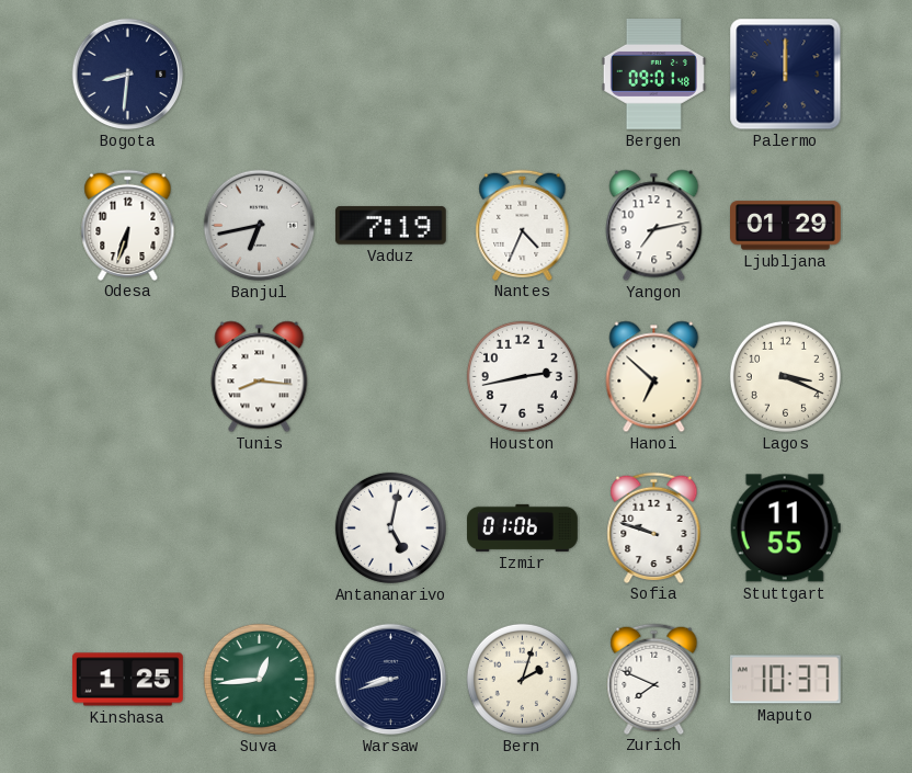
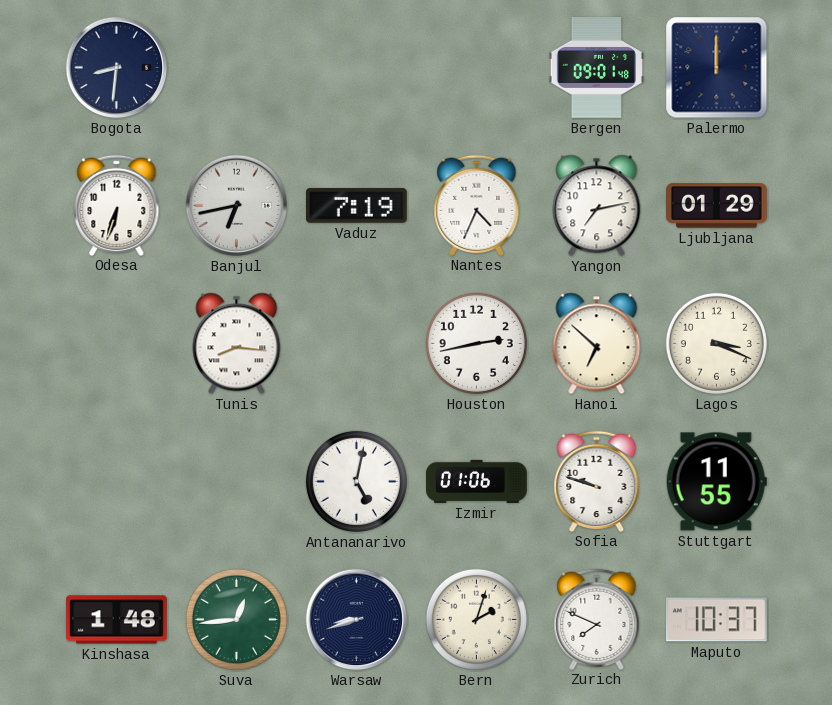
Kinshasa: 1:25 -> 1:48 (117, 620)
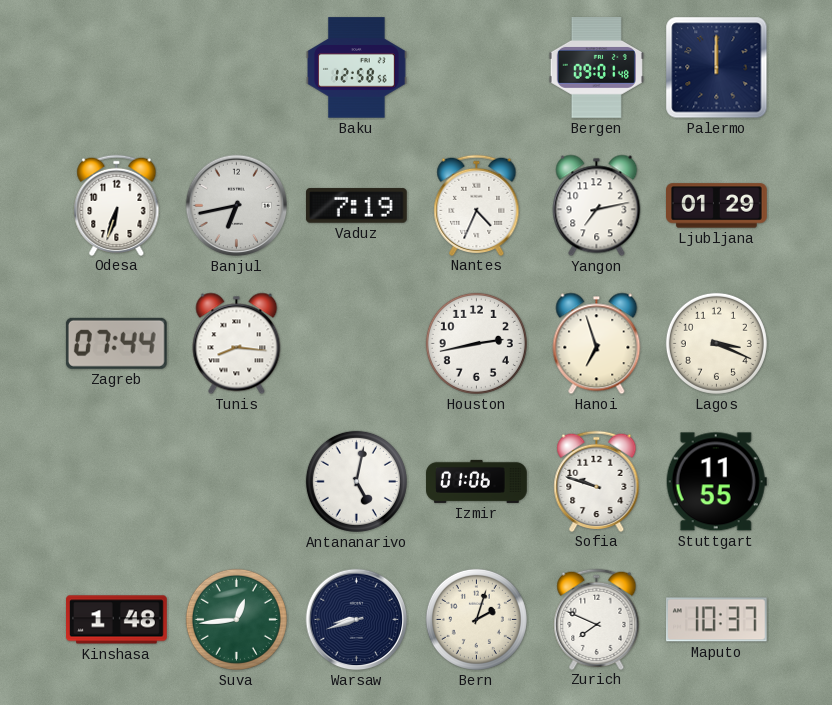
Bogota: 8:31 -> none (117, 68)
Baku: none -> 12:58 (357, 68)
Zagreb: none -> 07:44 (116, 343)
Hanoi: 6:52 -> 6:57 (597, 344)
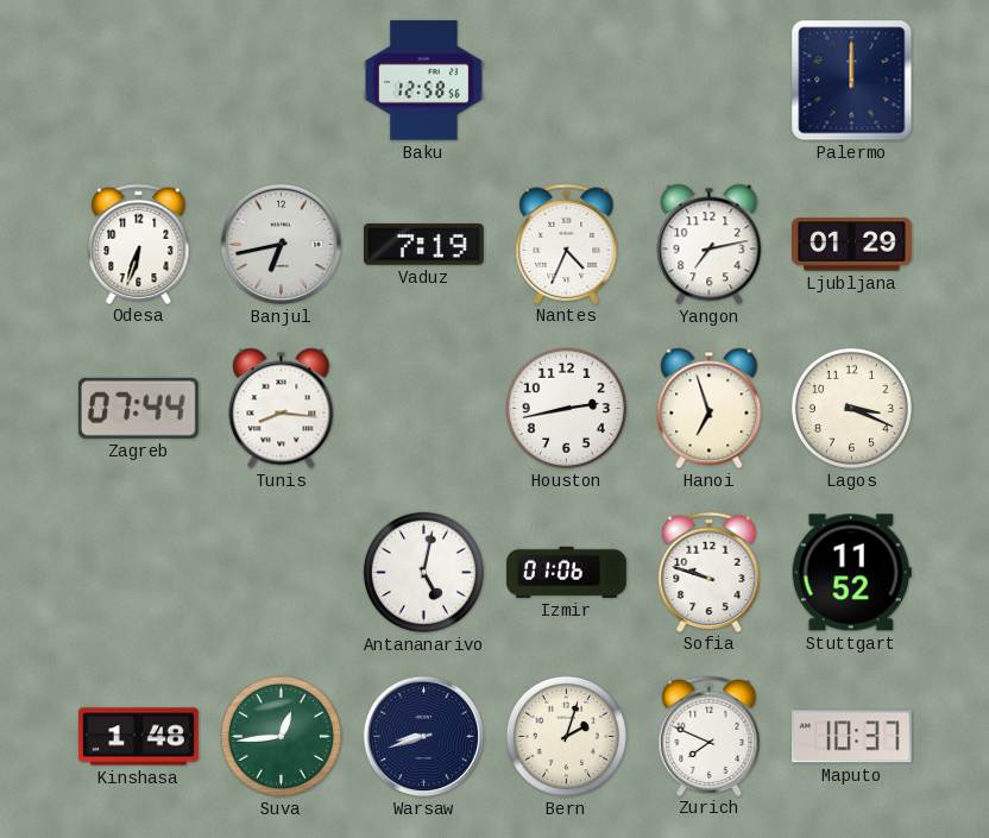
Bergen: 09:01 -> none (596, 68)
Stuttgart: 11:55 -> 11:52 (851, 573)
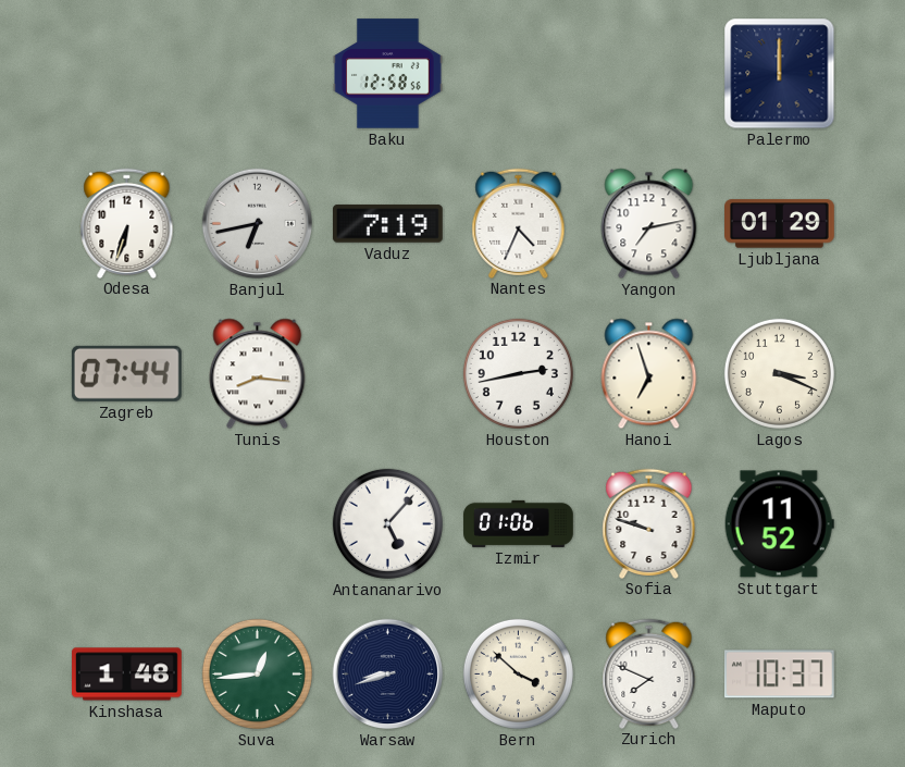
Antananarivo: 5:02 -> 5:07 (387, 523)
Bern: 2:03 -> 3:52 (518, 673)
